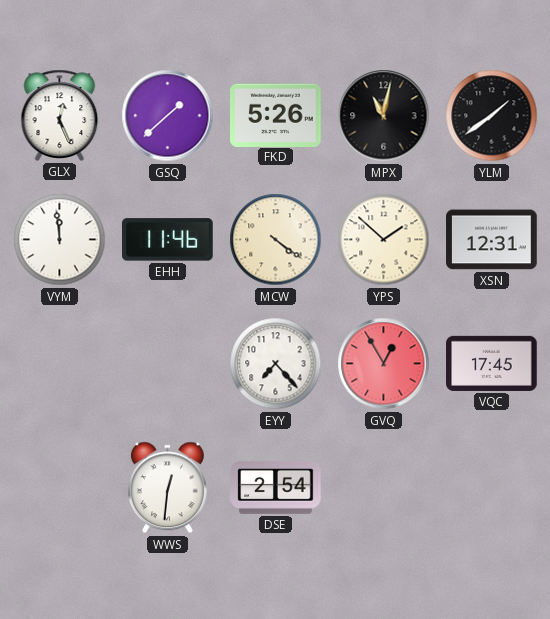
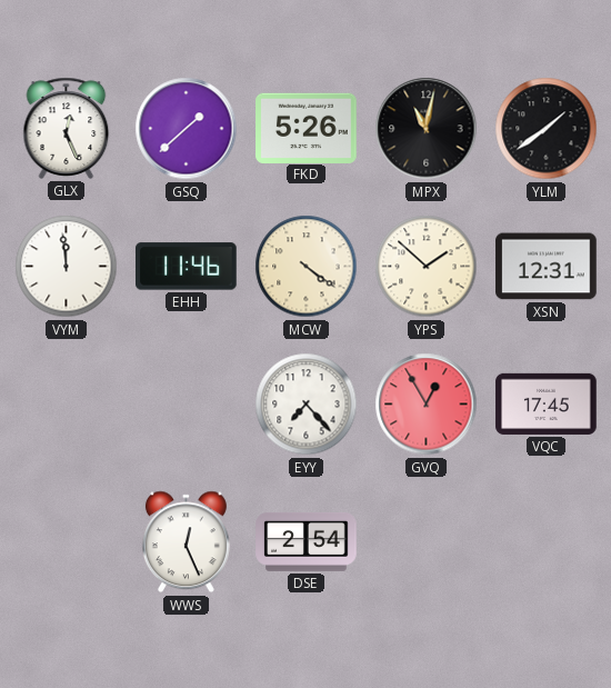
WWS: 12:31 -> 12:26 (186, 542)
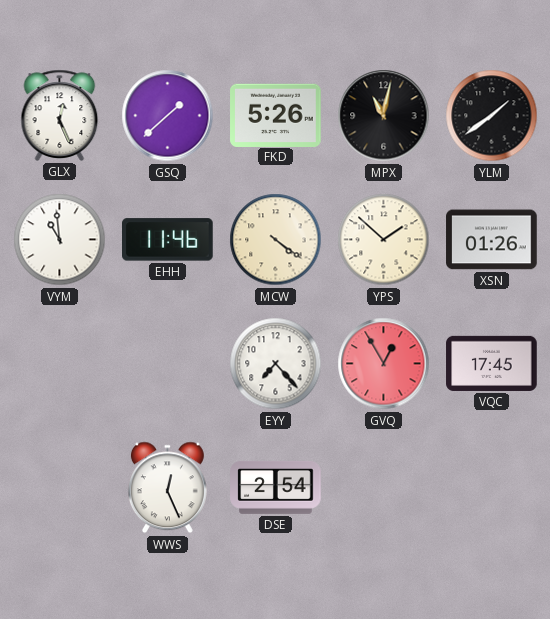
VYM: 11:59 -> 10:59 (60, 240)
XSN: 12:31 -> 01:26 (492, 240)
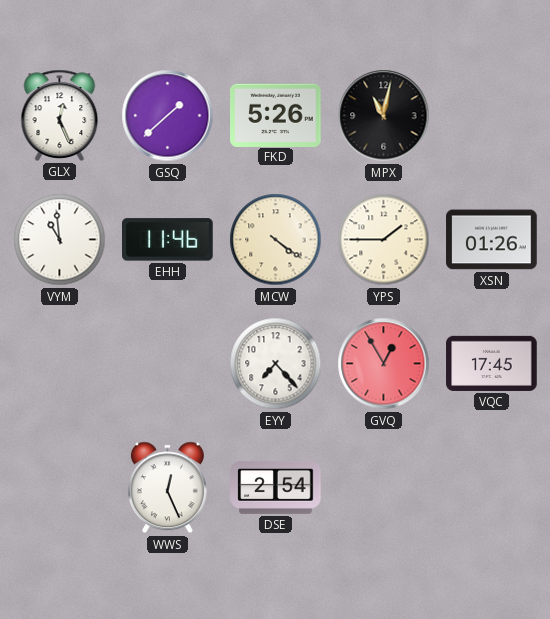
YLM: 1:39 -> none (492, 116)
YPS: 1:52 -> 1:45 (384, 240)
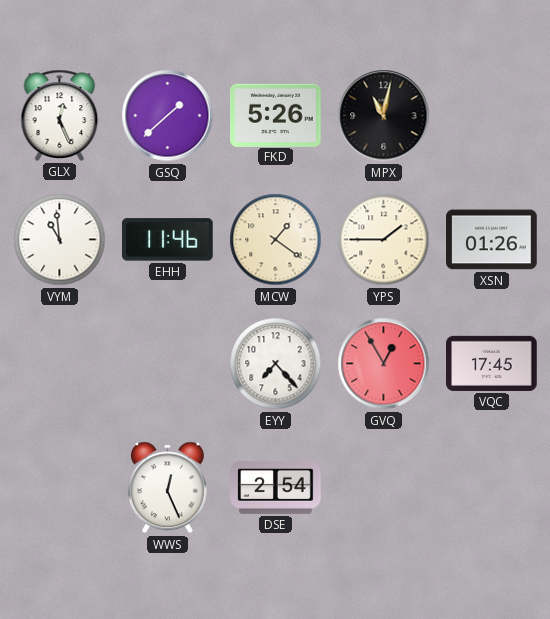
MCW: 4:21 -> 1:21 (276, 240)
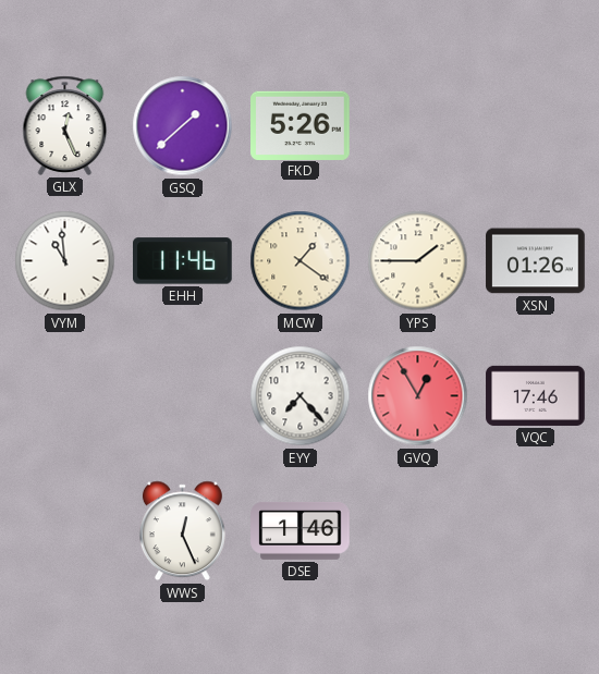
MPX: 11:02 -> none (384, 116)
VQC: 17:45 -> 17:46 (536, 395)
DSE: 2:54 -> 1:46 (301, 530)
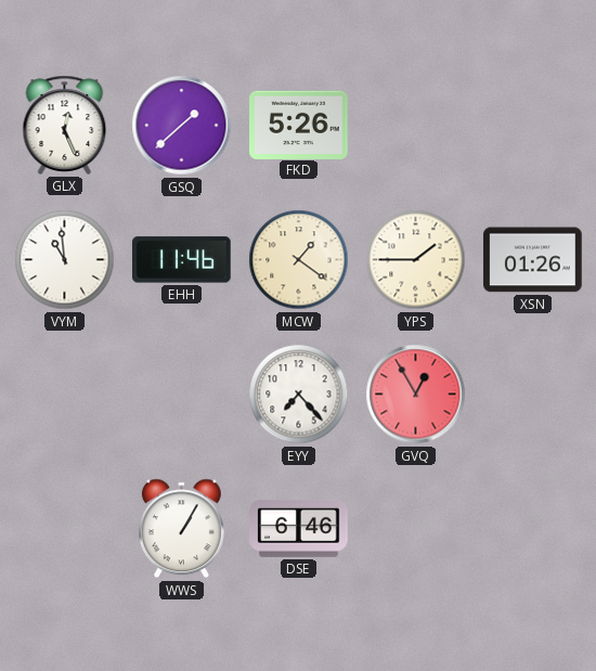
VQC: 17:46 -> none (536, 395)
WWS: 12:26 -> 1:05 (181, 529)
DSE: 1:46 -> 6:46 (299, 528)
